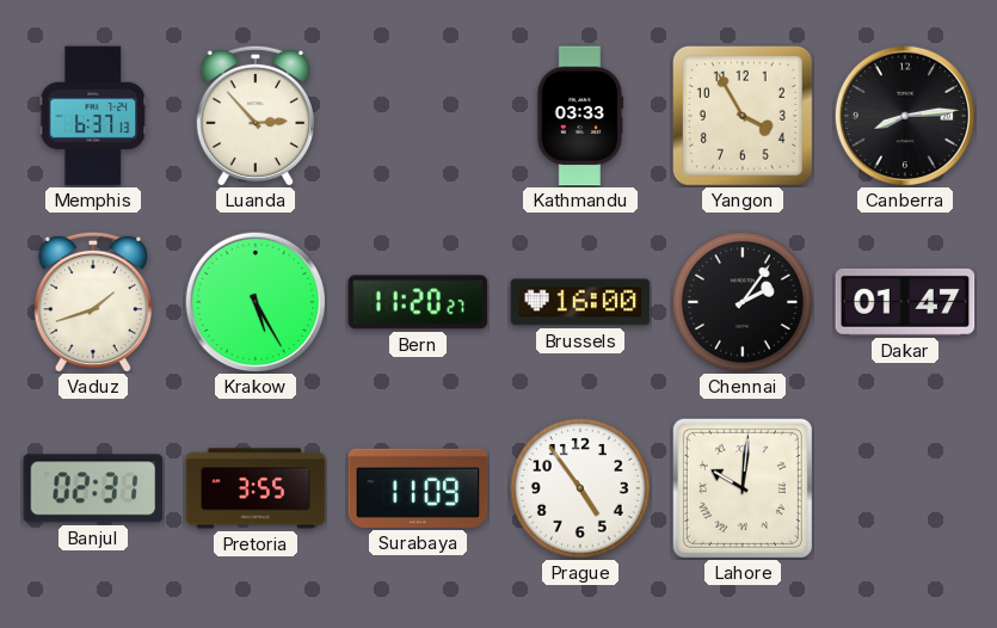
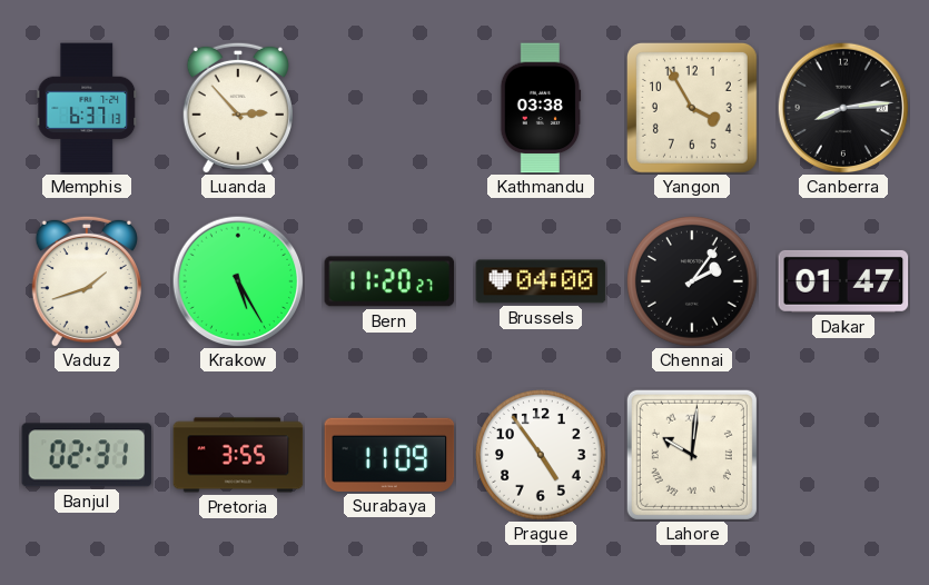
Kathmandu: 03:33 -> 03:38 (541, 108)
Brussels: 16:00 -> 04:00 (541, 281)
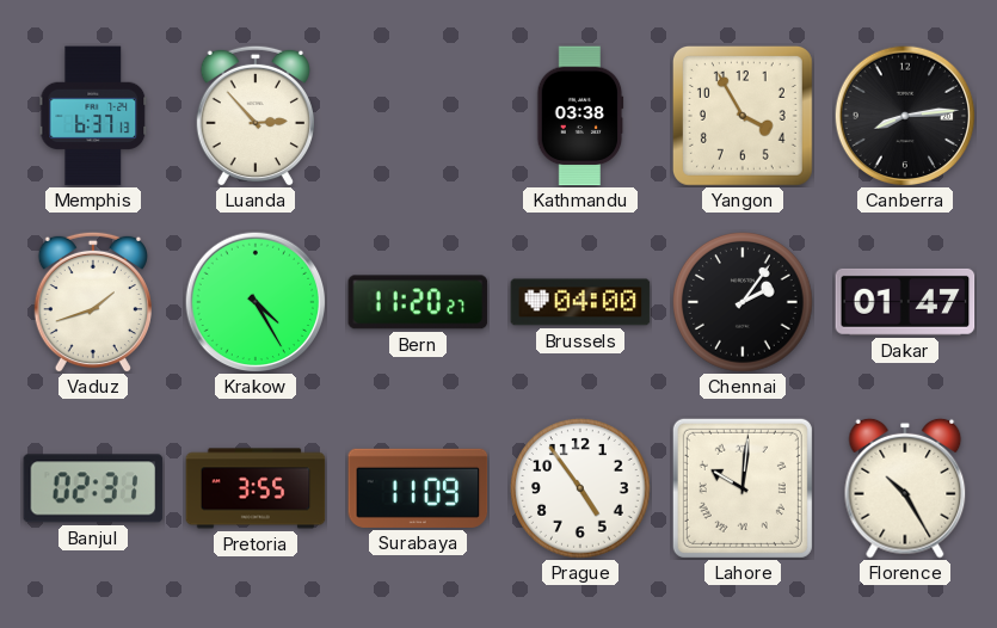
Krakow: 5:25 -> 4:25 (256, 302)
Florence: none -> 10:25 (905, 488)
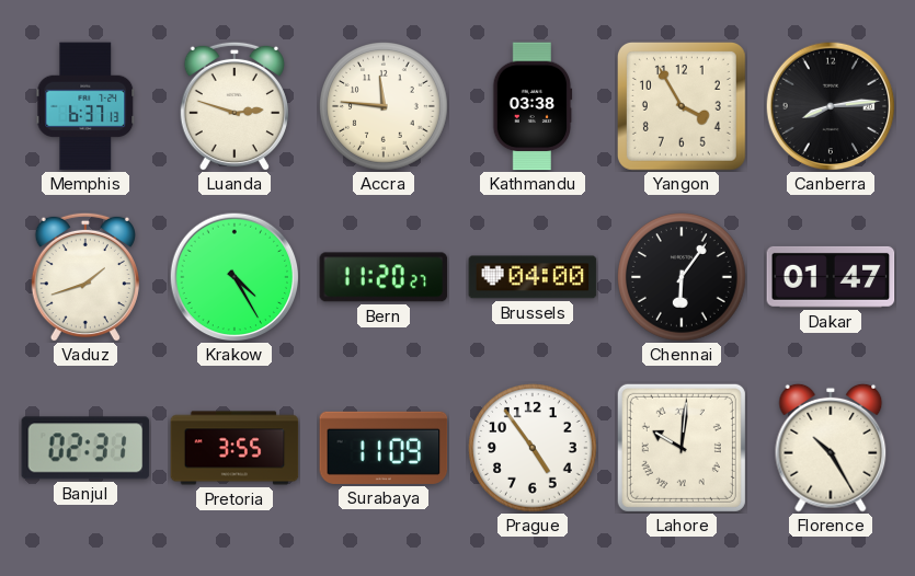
Luanda: 2:53 -> 2:48 (235, 106)
Accra: none -> 11:46 (385, 107)
Chennai: 2:06 -> 6:06 (683, 278)
